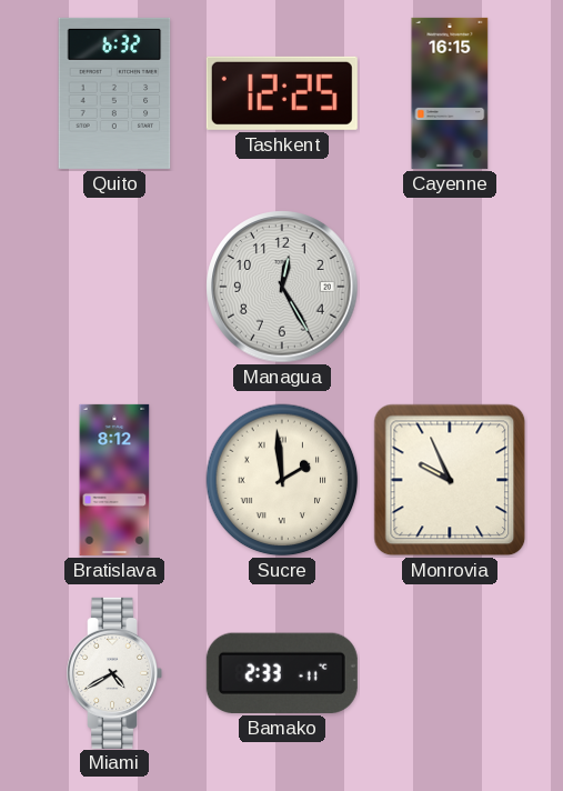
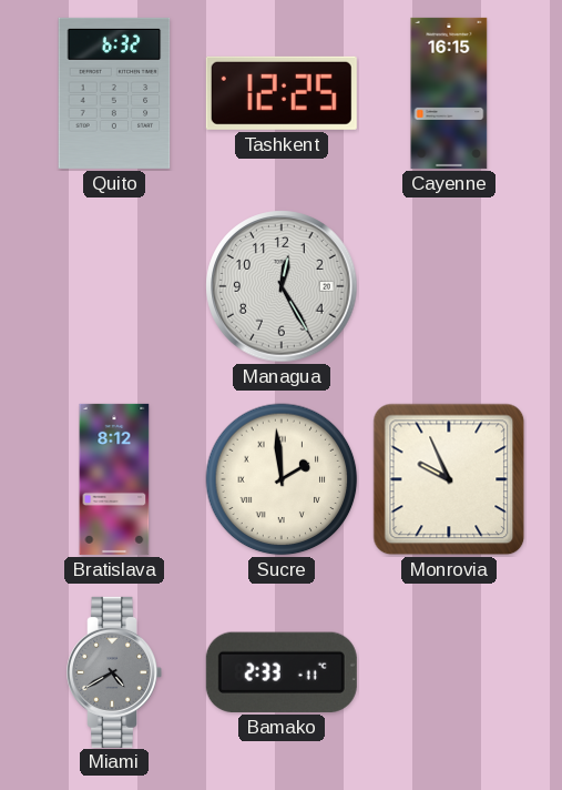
Miami dial: white -> grey (114, 672)
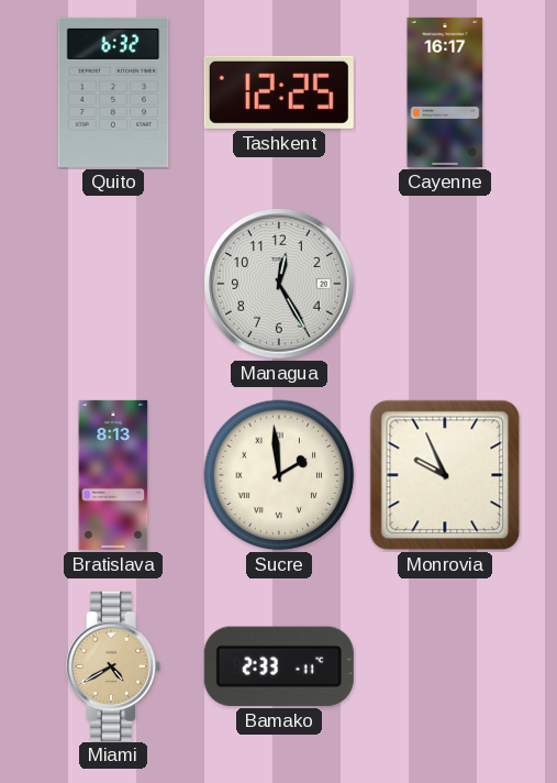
Cayenne: 16:15 -> 16:17 (445, 92)
Bratislava: 8:12 -> 8:13 (113, 475)
Miami dial: grey -> champagne (113, 666)
